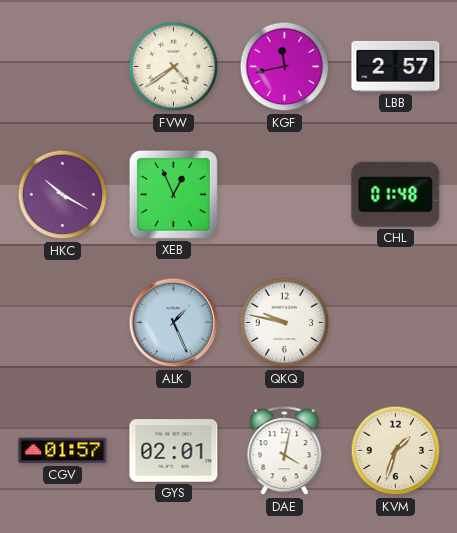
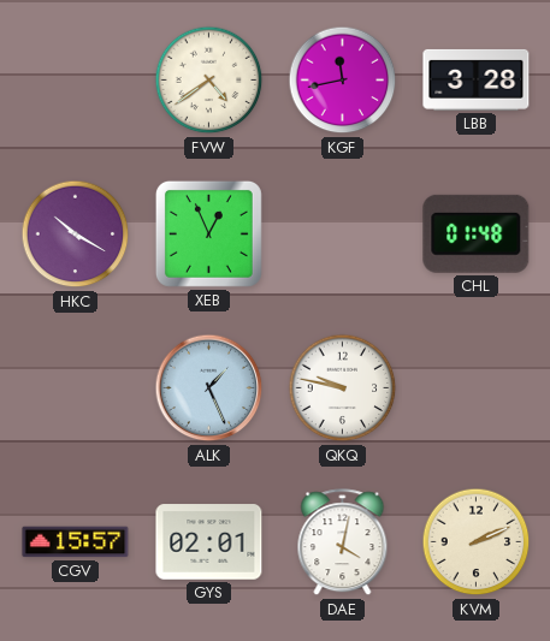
LBB: 2:57 -> 3:28 (477, 79)
CGV: 01:57 -> 15:57 (76, 542)
KVM: 1:33 -> 2:11 (477, 542)
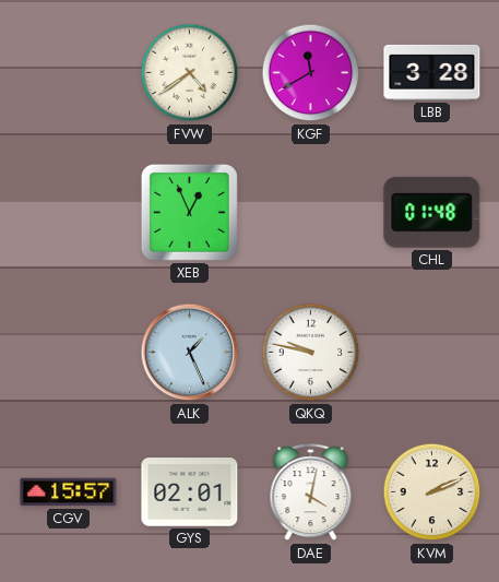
KGF: 11:43 -> 11:40 (311, 73)
HKC: 10:20 -> none (76, 235)
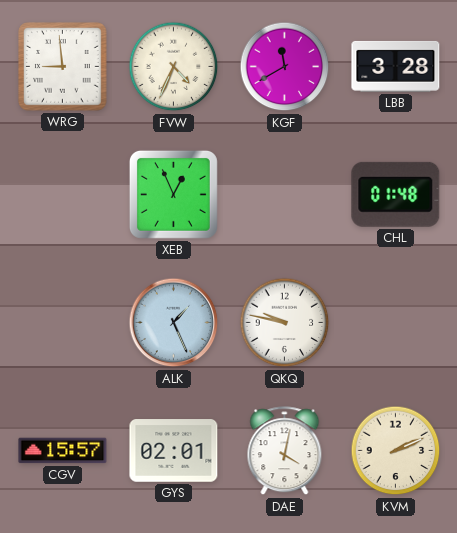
WRG: none -> 8:59 (63, 67)
FVW: 4:39 -> 4:34 (174, 67)
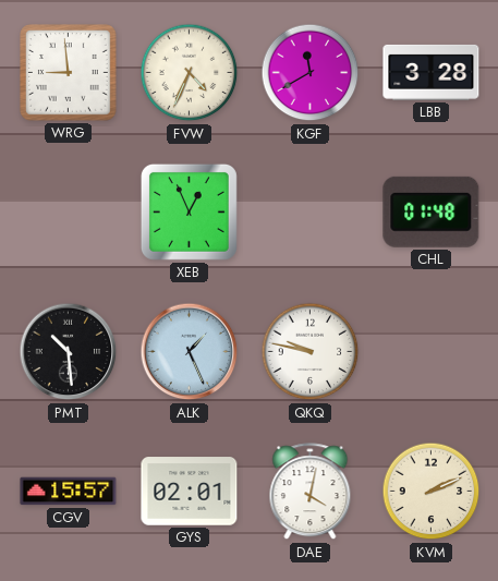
PMT: none -> 10:29 (69, 352)
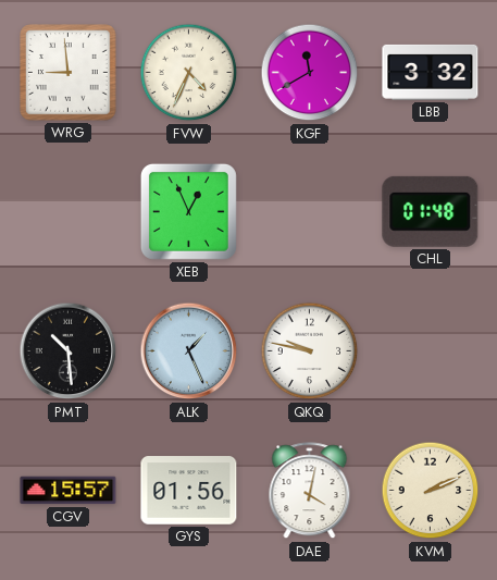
LBB: 3:28 -> 3:32 (431, 72)
GYS: 02:01 -> 01:56 (189, 491)
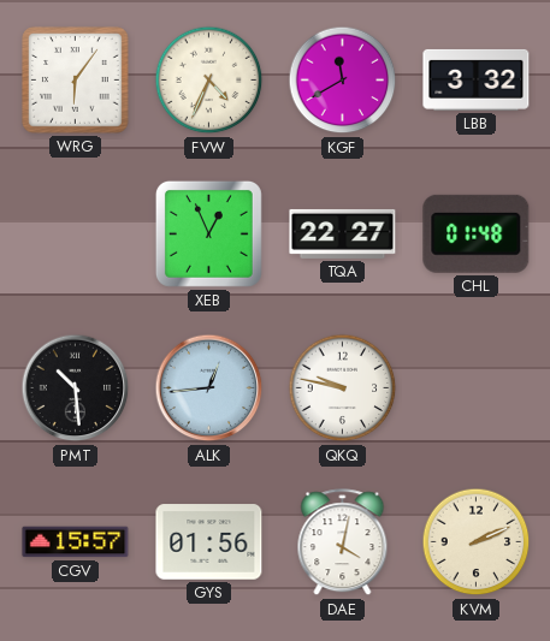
WRG: 8:59 -> 6:06 (76, 81)
TQA: none -> 22:27 (343, 233)
ALK: 1:26 -> 12:44 (209, 388)
